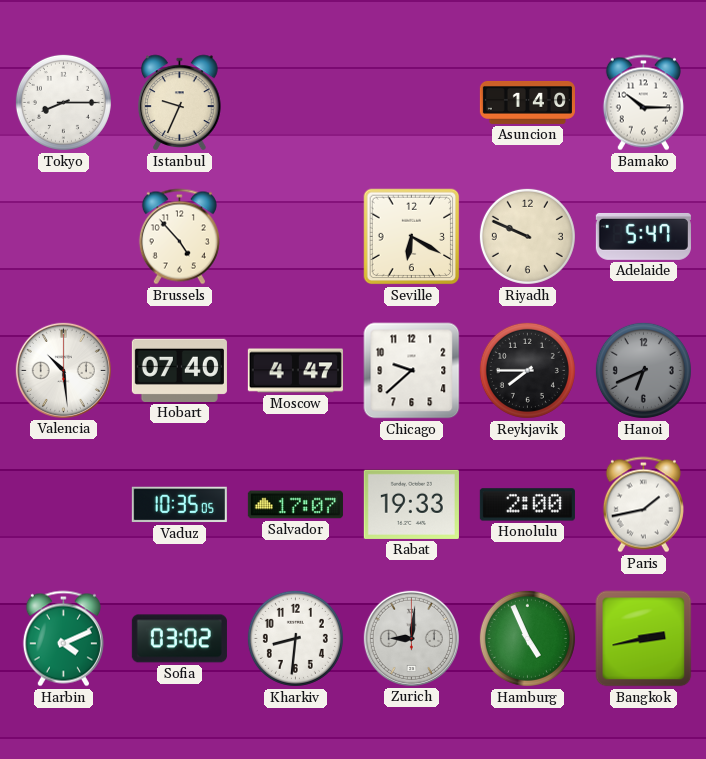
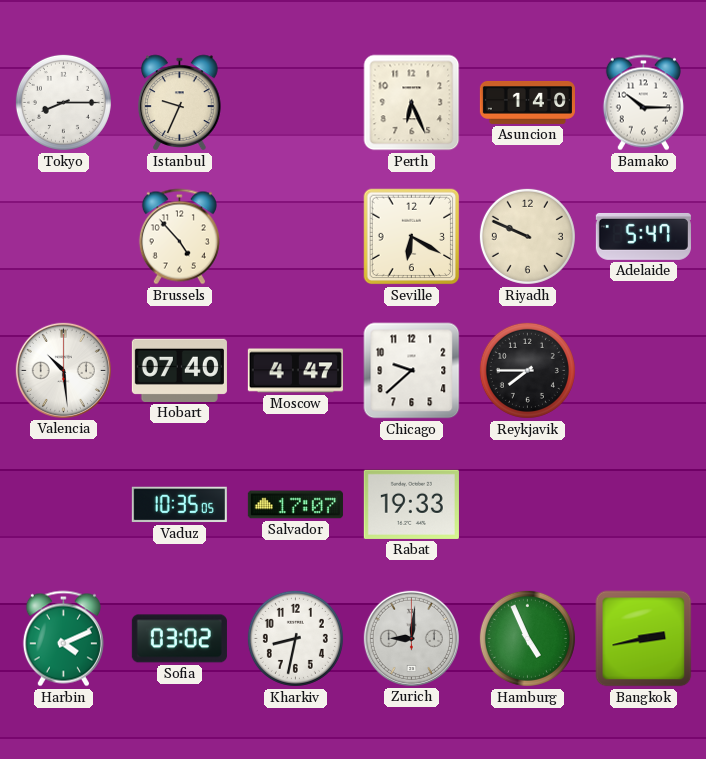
Perth: none -> 6:26 (412, 103)
Hanoi: 6:41 -> none (643, 370)
Honolulu: 2:00 -> none (527, 505)
Paris: 1:43 -> none (643, 505)
Kharkiv: 8:31 -> 8:32 (295, 638)
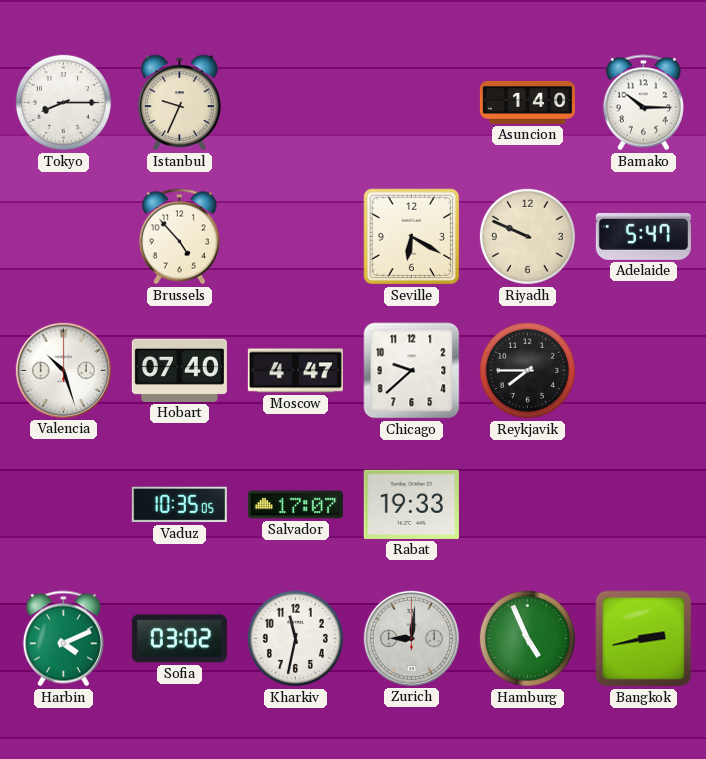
Perth: 6:26 -> none (412, 103)
Valencia: 10:29 -> 10:27 (63, 370)
Kharkiv: 8:32 -> 11:32 (295, 638)
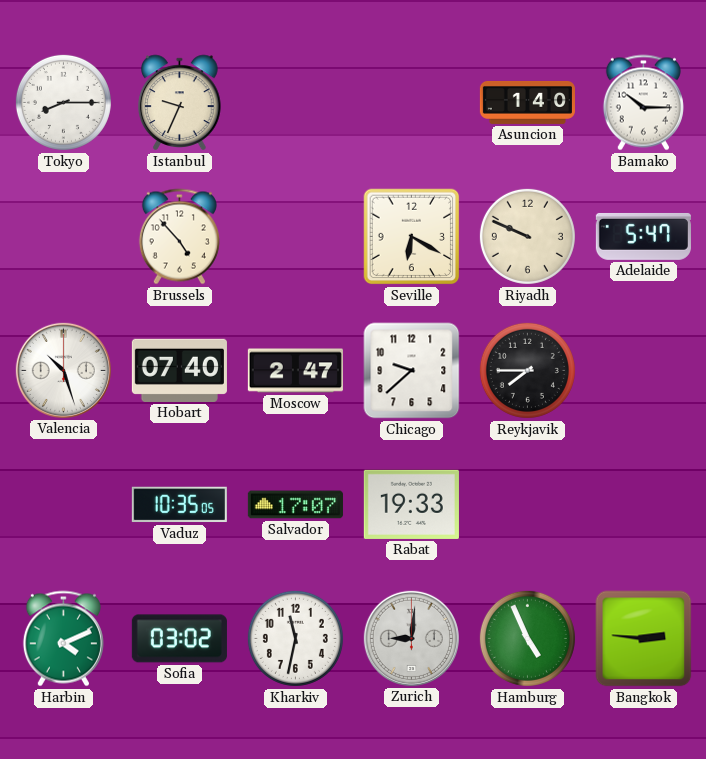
Moscow: 4:47 -> 2:47 (295, 371)
Bangkok: 2:43 -> 2:46 (644, 639)
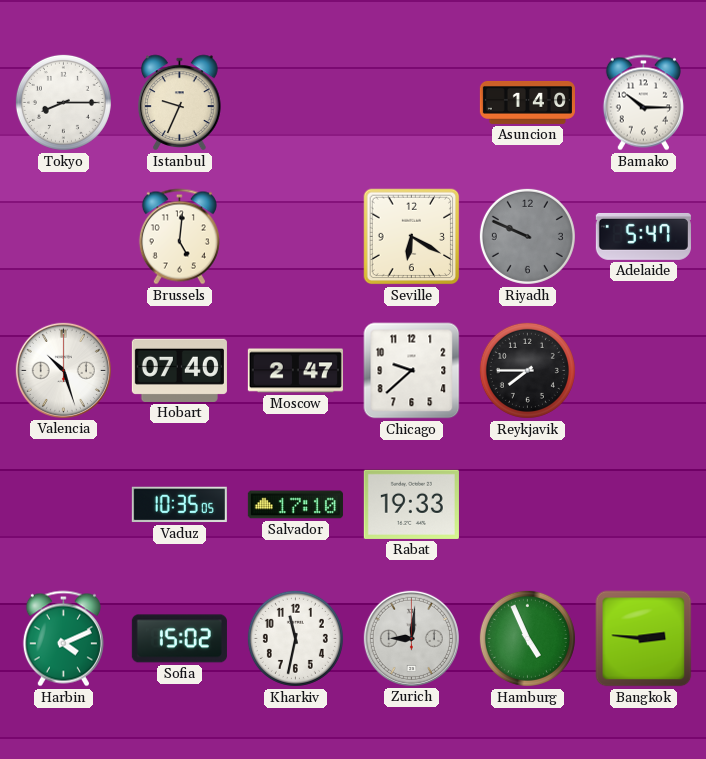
Brussels: 4:53 -> 5:01 (179, 237)
Riyadh dial: cream -> grey (527, 236)
Salvador: 17:07 -> 17:10 (295, 505)
Sofia: 03:02 -> 15:02 (179, 639)
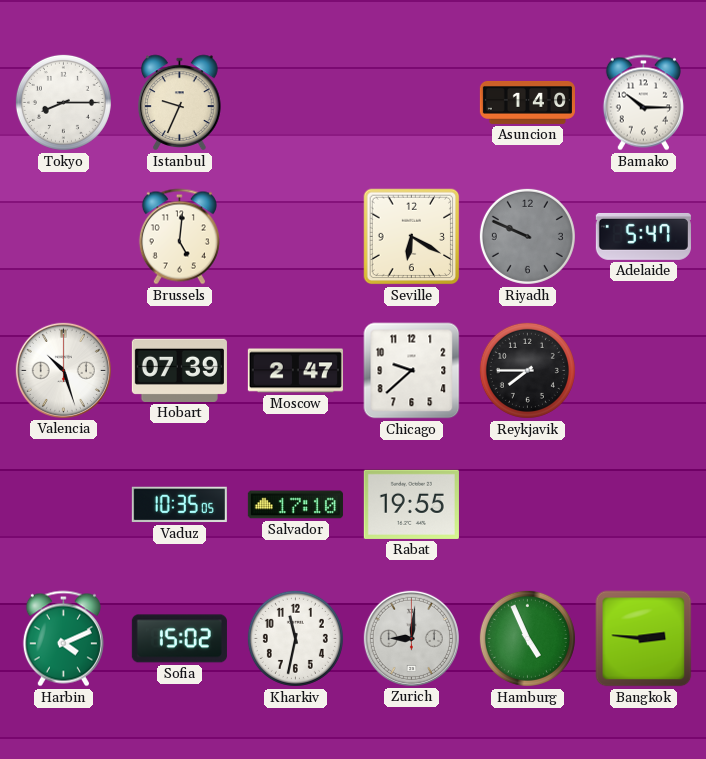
Hobart: 07:40 -> 07:39 (179, 370)
Rabat: 19:33 -> 19:55 (411, 504)
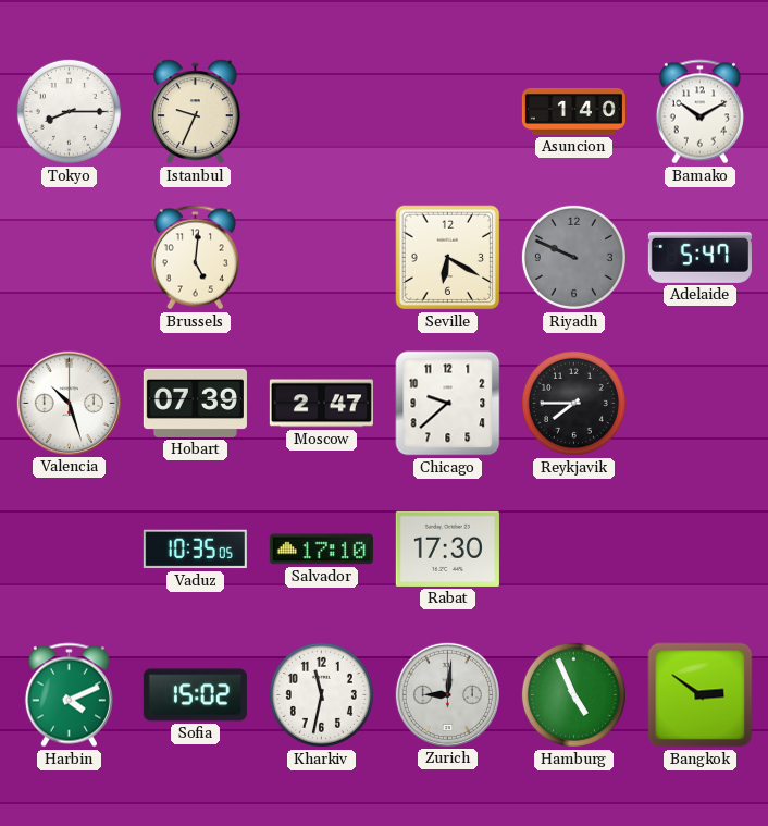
Bamako: 10:15 -> 10:10 (699, 112)
Rabat: 19:55 -> 17:30 (447, 548)
Bangkok: 2:46 -> 2:51 (701, 695)
